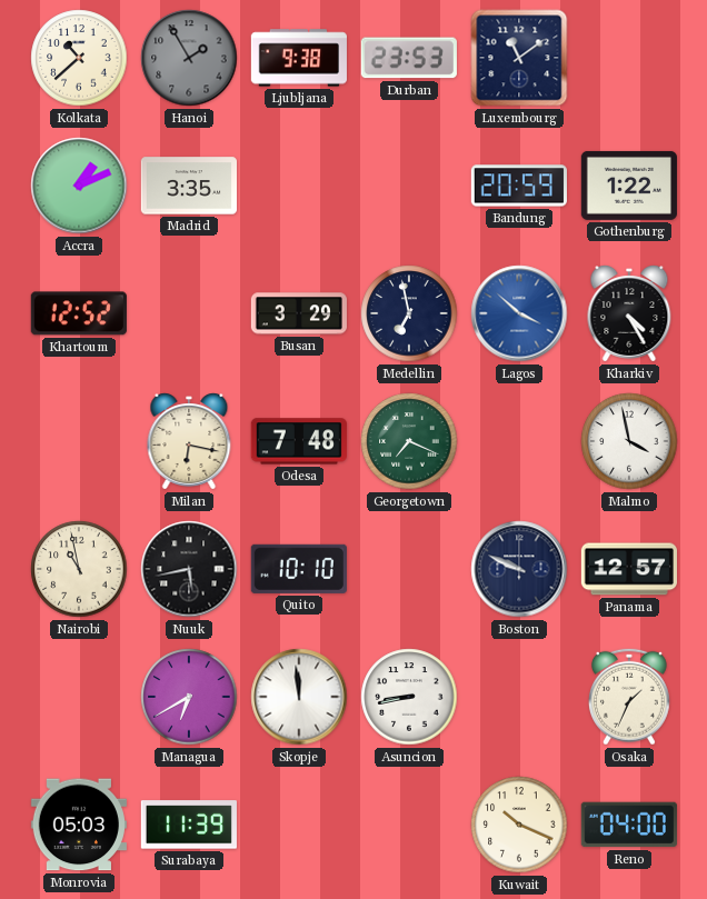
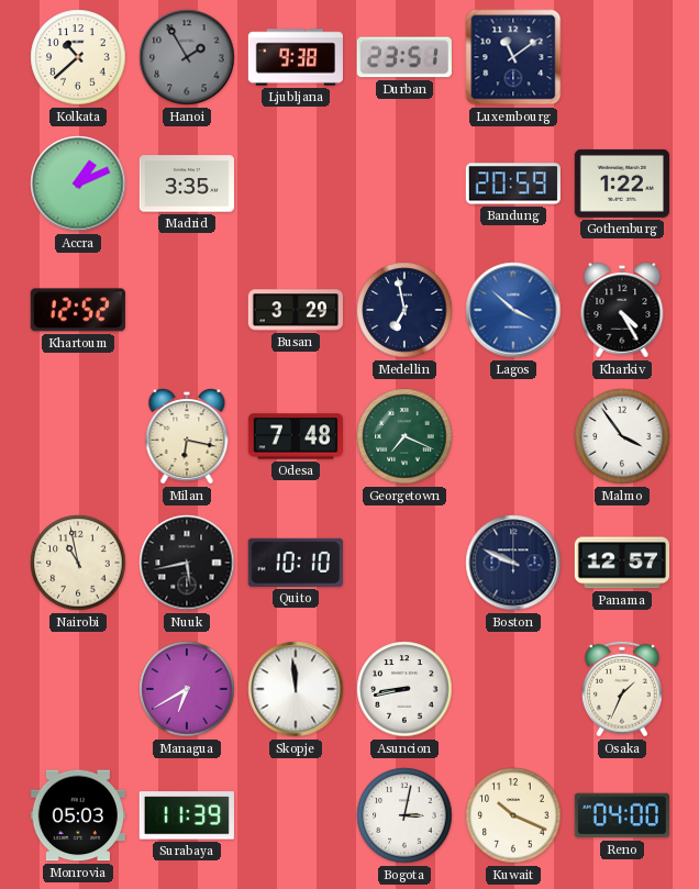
Durban: 23:53 -> 23:51 (404, 57)
Malmo: 3:58 -> 3:54 (622, 436)
Bogota: none -> 3:02 (404, 815)
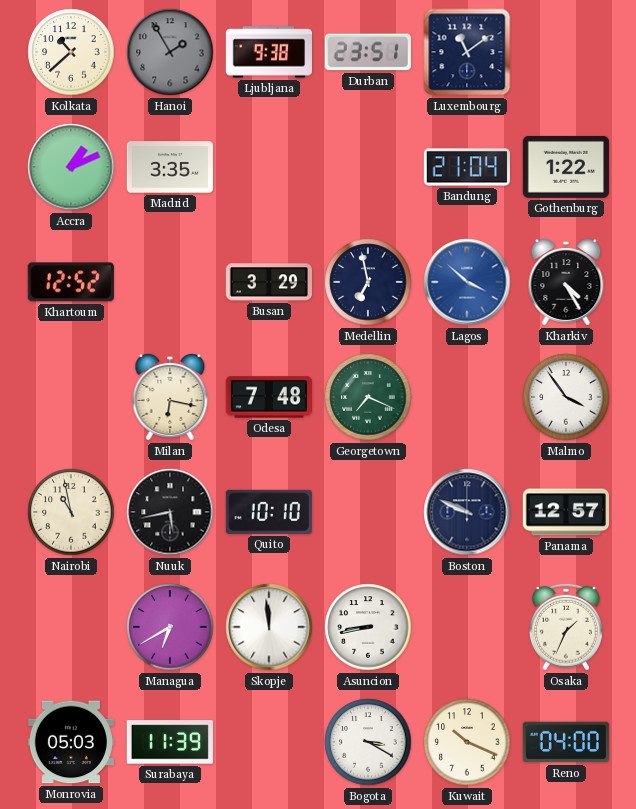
Bandung: 20:59 -> 21:04 (467, 167)
Bogota: 3:02 -> 3:20 (368, 742)
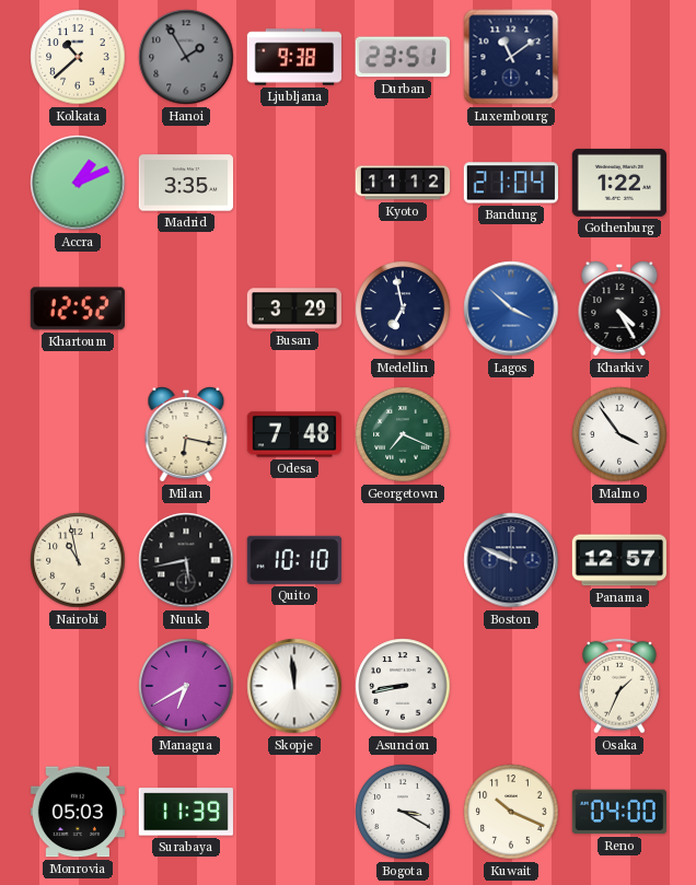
Kyoto: none -> 11:12 (403, 183)
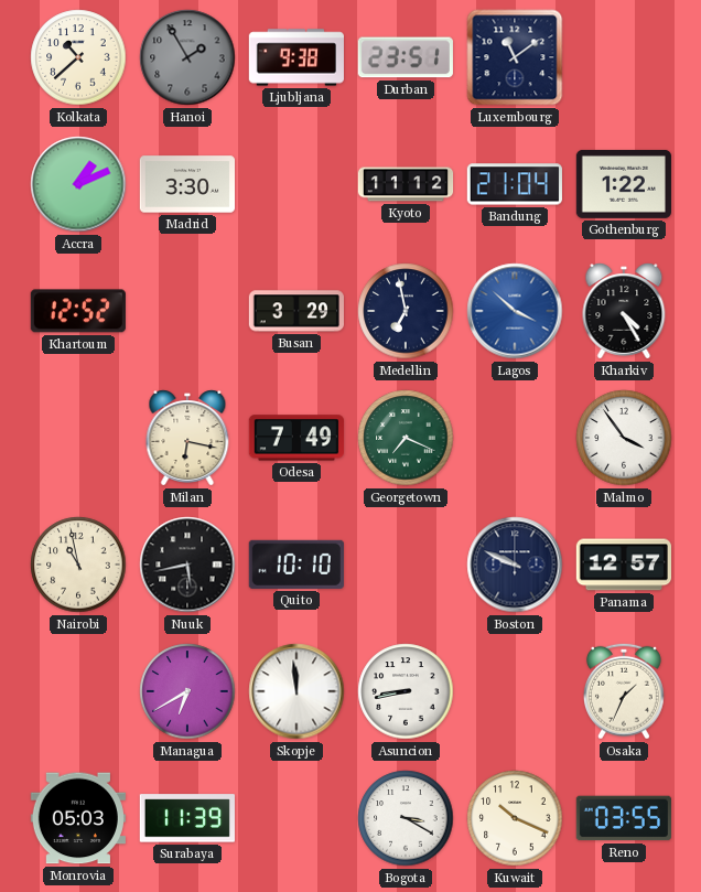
Madrid: 3:35 -> 3:30 (186, 184)
Odesa: 7:48 -> 7:49 (296, 438)
Reno: 04:00 -> 03:55 (624, 818)
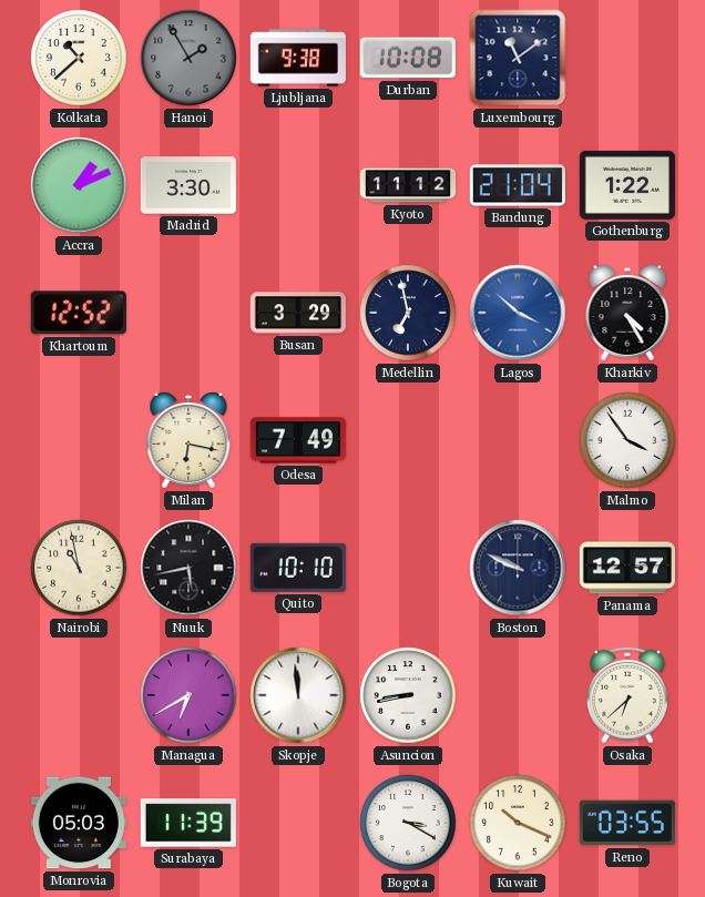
Durban: 23:51 -> 10:08 (408, 58)
Georgetown: 7:19 -> none (406, 438)
Osaka: 1:34 -> 6:38 (627, 695)
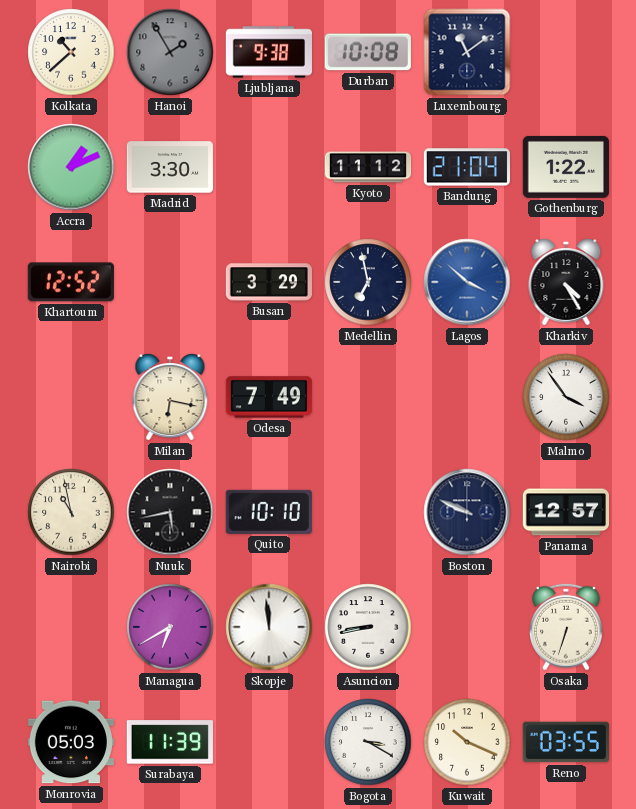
Osaka: 6:38 -> 6:33 (566, 627)
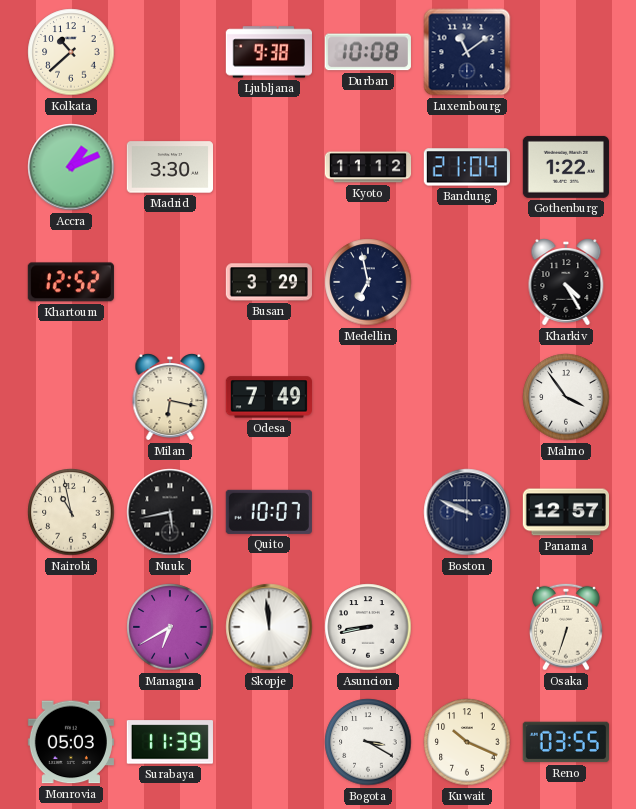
Hanoi: 1:55 -> none (170, 52)
Lagos: 3:52 -> none (467, 282)
Quito: 10:10 -> 10:07 (269, 512)
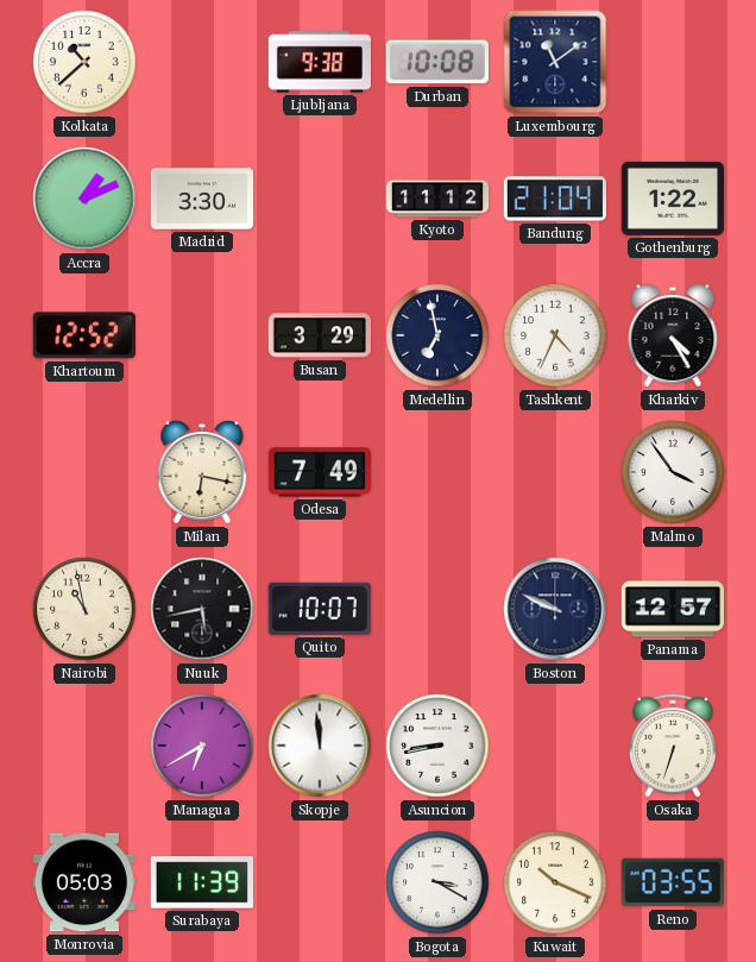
Tashkent: none -> 4:34 (555, 335)
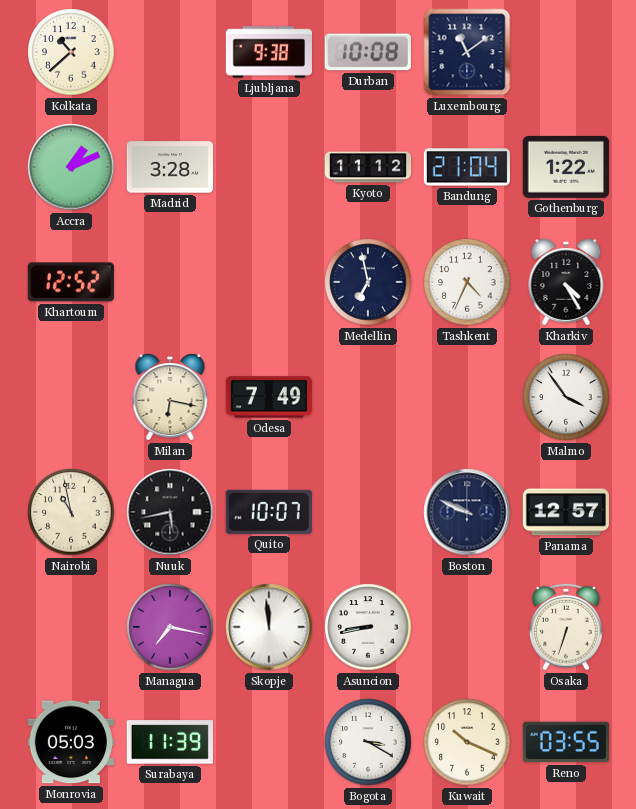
Madrid: 3:30 -> 3:28 (169, 167)
Busan: 3:29 -> none (320, 335)
Managua: 6:40 -> 7:17 (170, 627)
